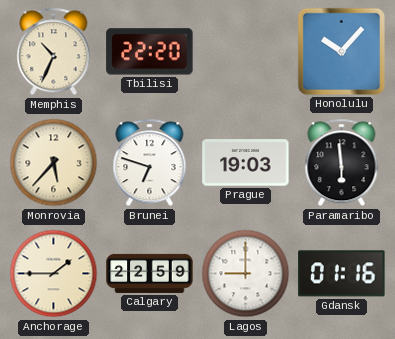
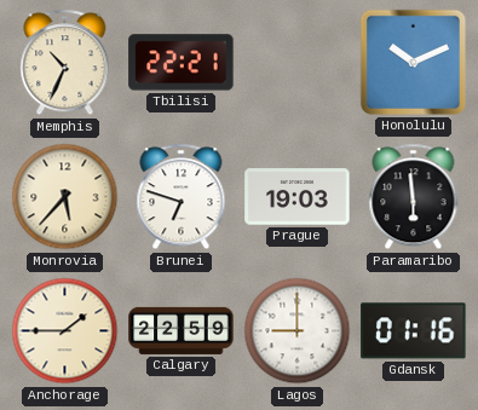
Tbilisi: 22:20 -> 22:21 (182, 63)
Honolulu: 10:07 -> 10:11 (413, 62)
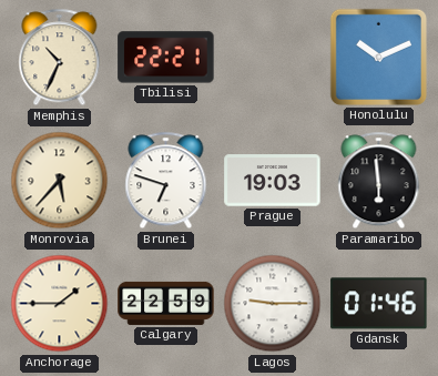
Lagos: 9:00 -> 9:15 (273, 304)
Gdansk: 01:16 -> 01:46 (379, 304)
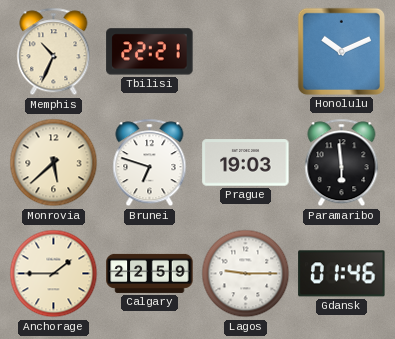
Monrovia: 5:37 -> 5:38 (54, 163)
